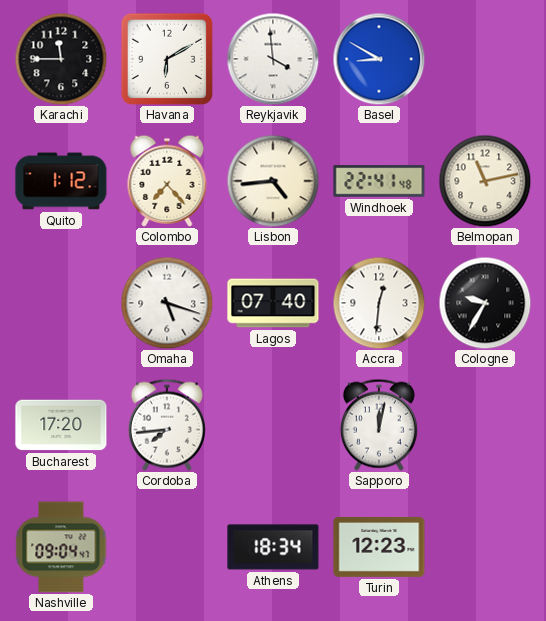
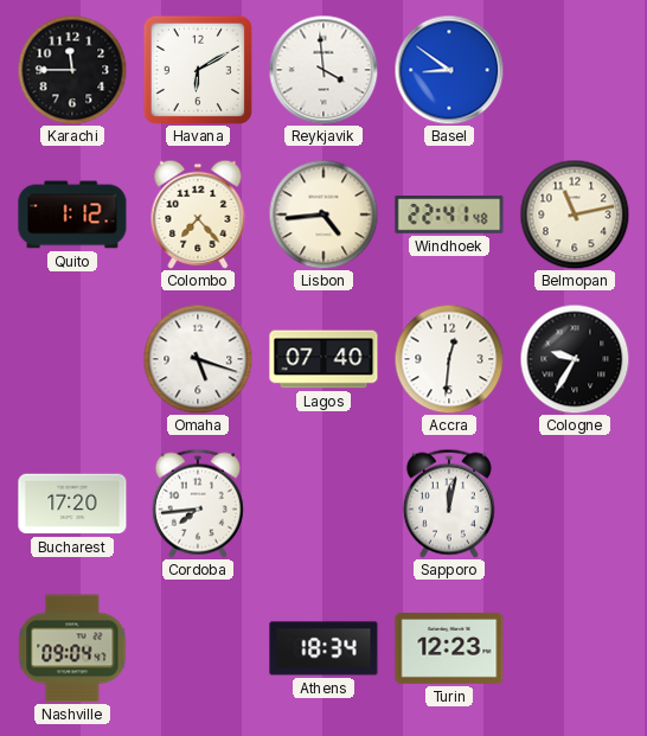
Basel: 8:50 -> 8:51 (449, 70)
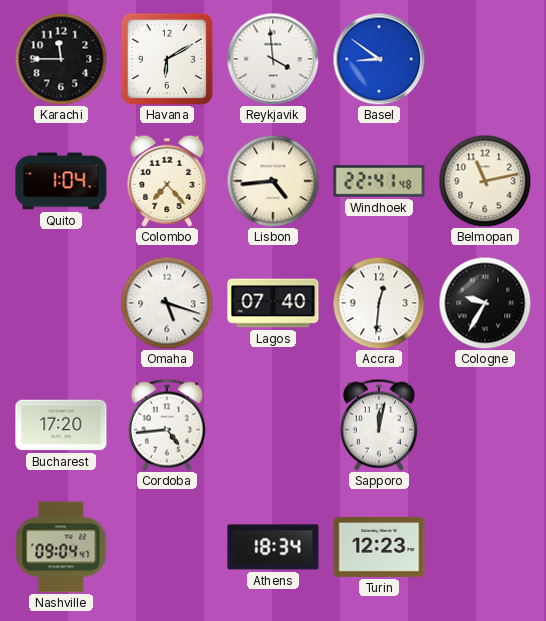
Quito: 1:12 -> 1:04 (61, 181)
Cordoba: 7:44 -> 4:44 (167, 425)
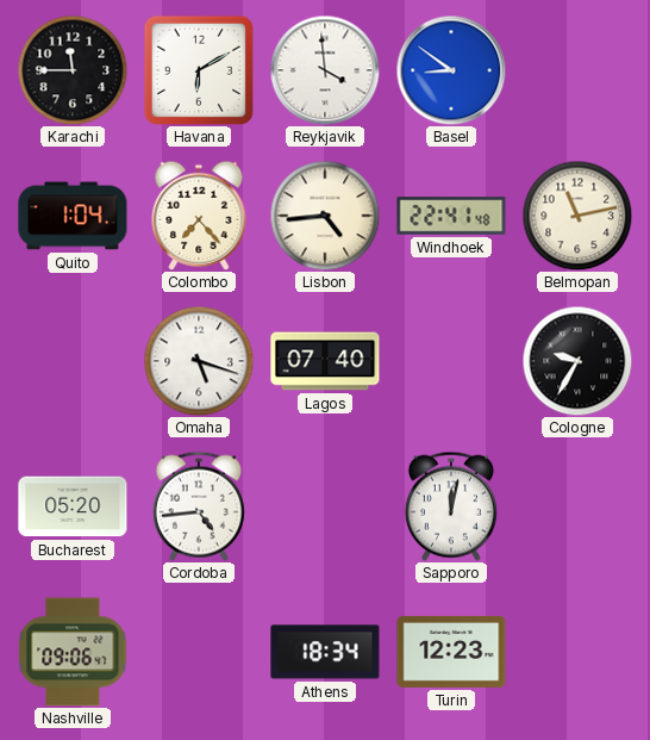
Accra: 12:31 -> none (379, 303)
Bucharest: 17:20 -> 05:20 (73, 506)
Nashville: 09:04 -> 09:06 (73, 652)
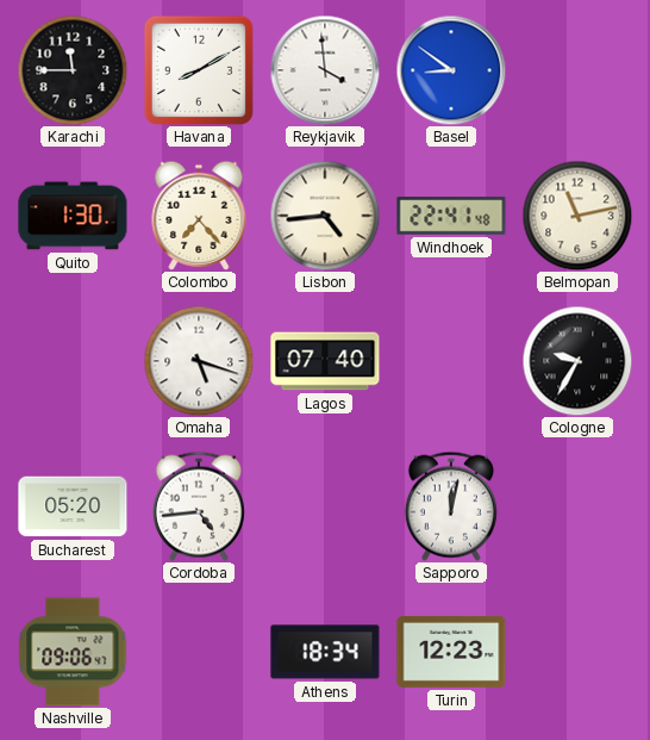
Havana: 6:10 -> 8:10 (199, 70)
Quito: 1:04 -> 1:30 (73, 216)
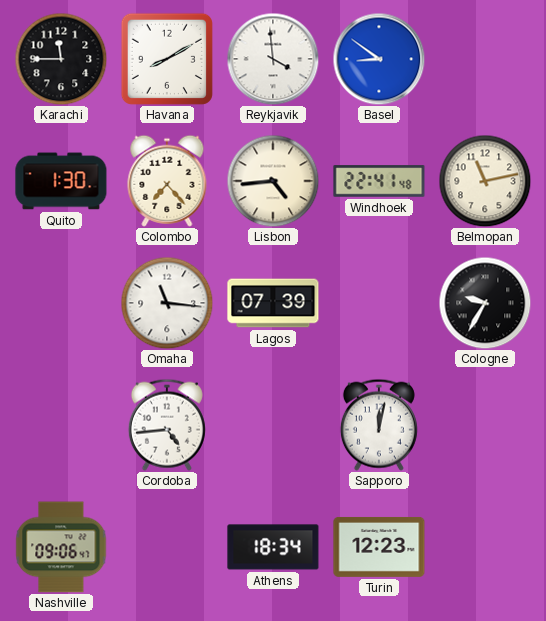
Omaha: 5:18 -> 11:16 (167, 303)
Lagos: 07:40 -> 07:39 (273, 303)
Bucharest: 05:20 -> none (73, 506)
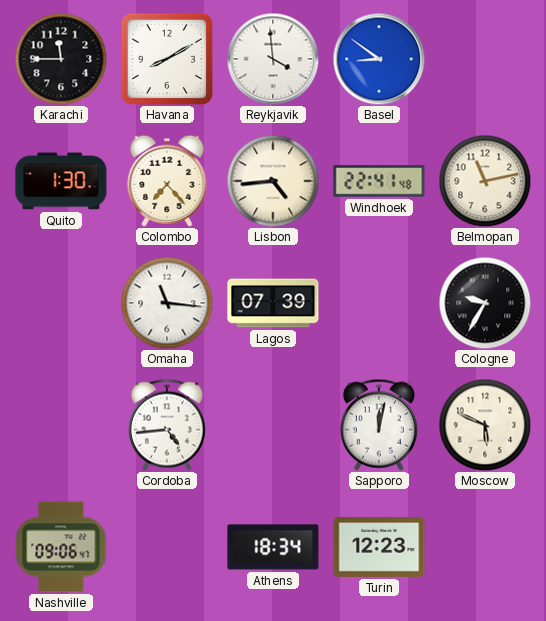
Moscow: none -> 5:49 (485, 425)
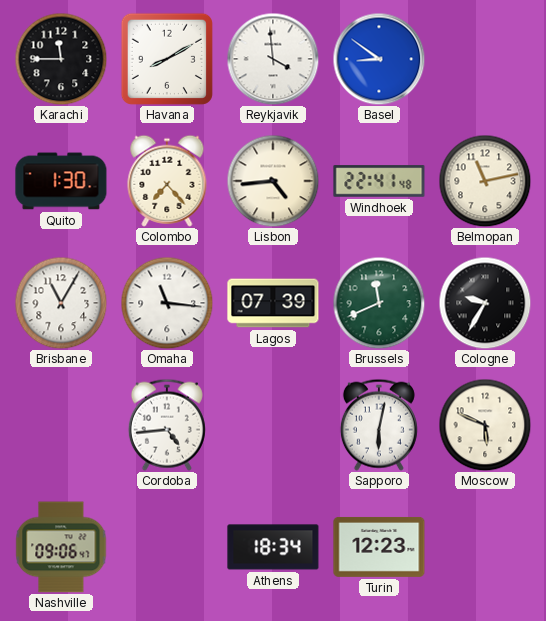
Brisbane: none -> 11:05 (61, 303)
Brussels: none -> 11:41 (379, 303)
Sapporo: 12:02 -> 6:02 (379, 425)
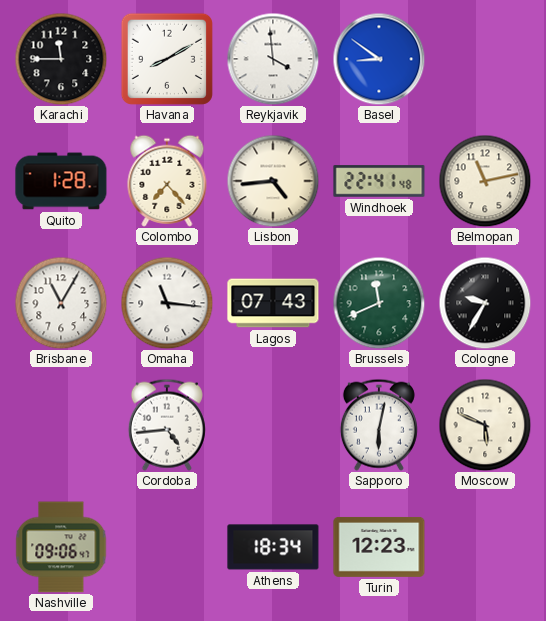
Quito: 1:30 -> 1:28 (61, 181)
Lagos: 07:39 -> 07:43 (273, 303)
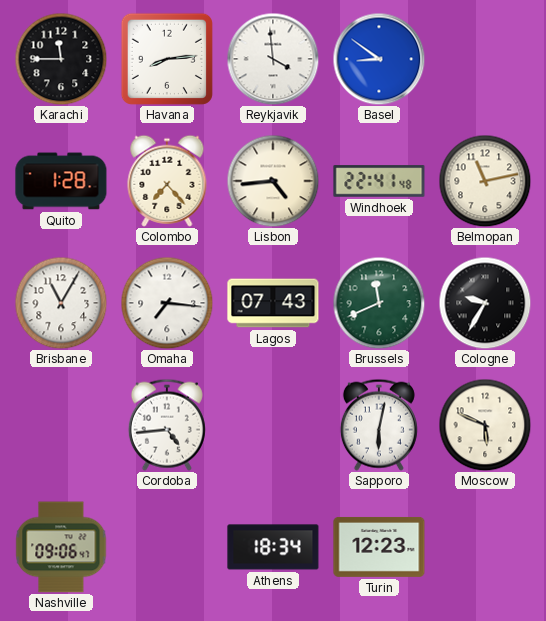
Havana: 8:10 -> 8:14 (167, 59)
Omaha: 11:16 -> 7:16 (167, 303)
